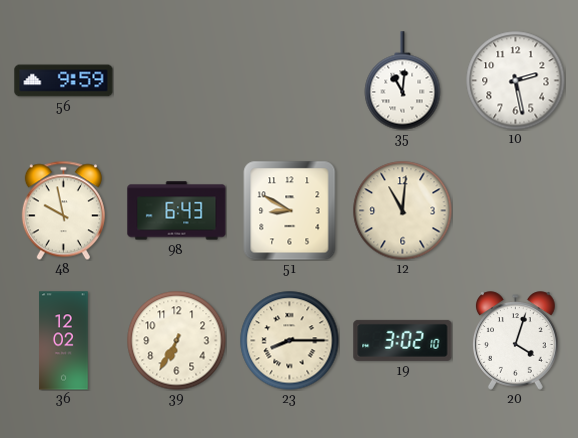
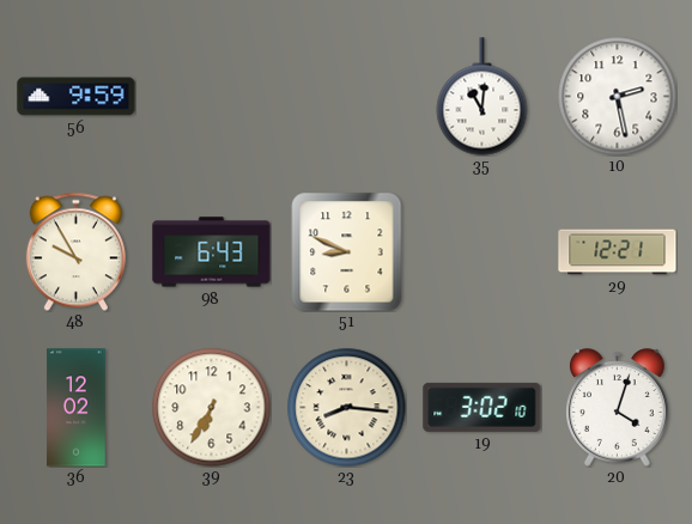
48: 9:58 -> 9:55 (75, 251)
51: 8:50 -> 8:49 (347, 252)
12: 11:01 -> none (403, 211)
29: none -> 12:21 (618, 252)
23: 8:15 -> 8:16 (347, 408)
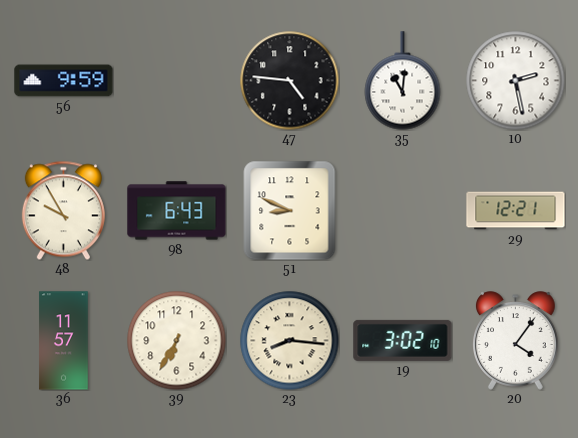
47: none -> 4:46 (290, 81)
36: 12:02 -> 11:57 (64, 341)
20: 4:03 -> 4:06 (516, 341)
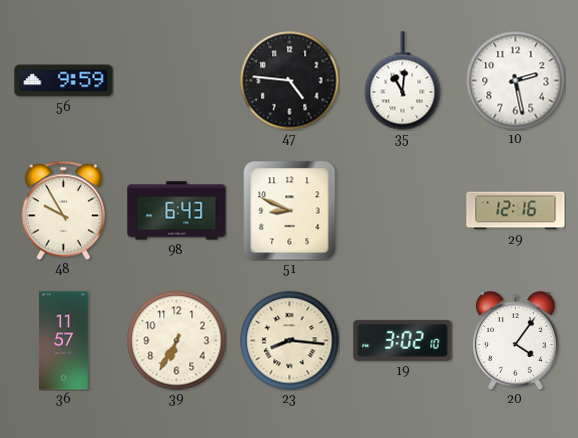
29: 12:21 -> 12:16 (516, 211)
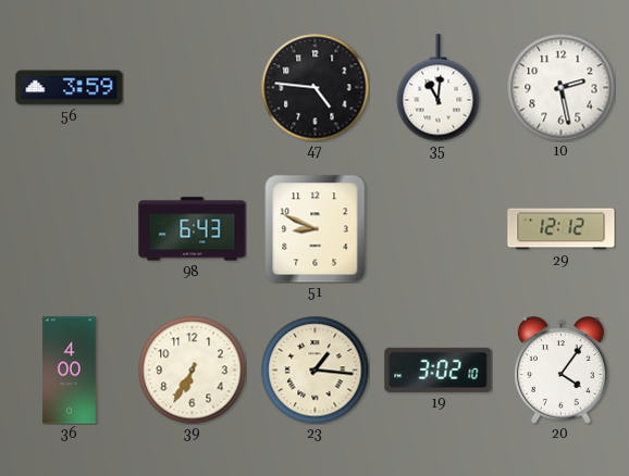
56: 9:59 -> 3:59 (70, 88)
48: 9:55 -> none (63, 210)
29: 12:16 -> 12:12 (562, 229)
36: 11:57 -> 4:00 (70, 371)
23: 8:16 -> 1:16 (316, 371)
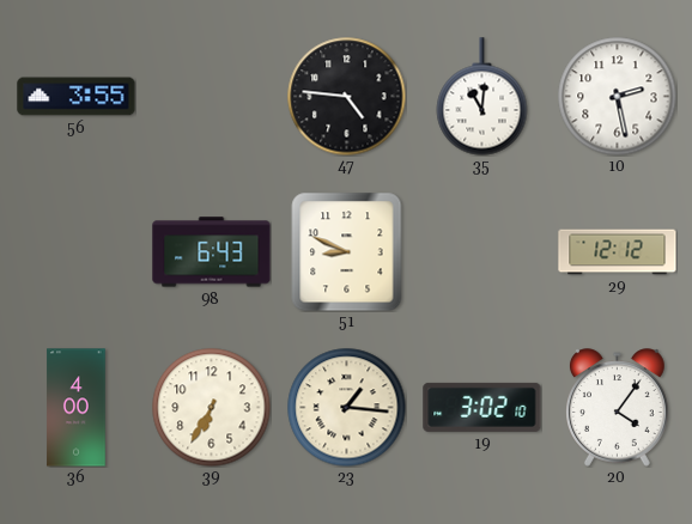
56: 3:59 -> 3:55 (77, 97)
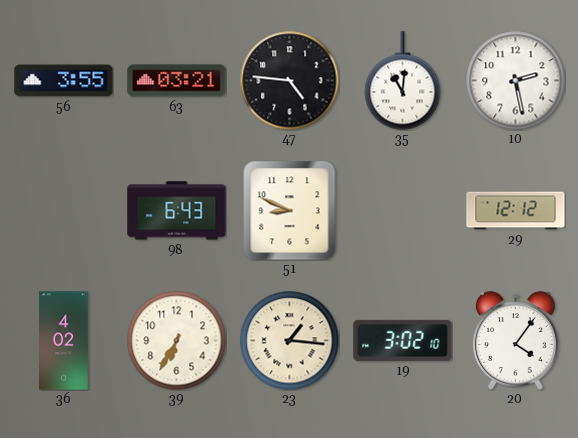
63: none -> 03:21 (177, 81)
36: 4:00 -> 4:02 (64, 341)
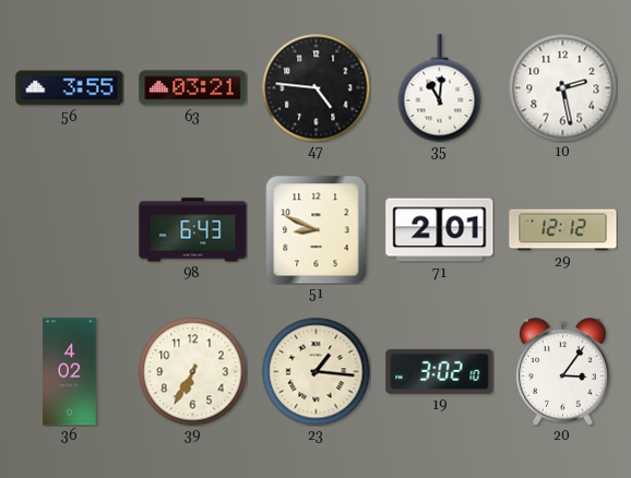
71: none -> 2:01 (440, 230)
20: 4:06 -> 3:06 (563, 372)
